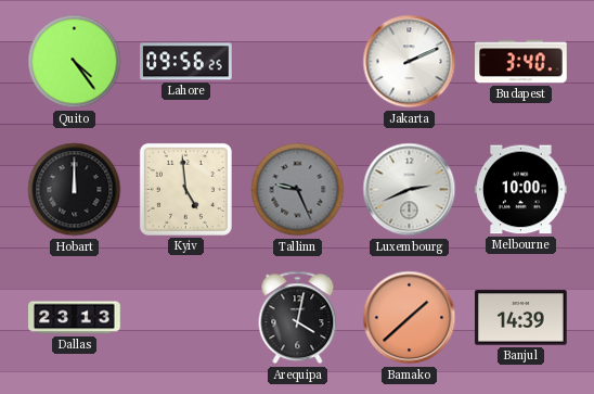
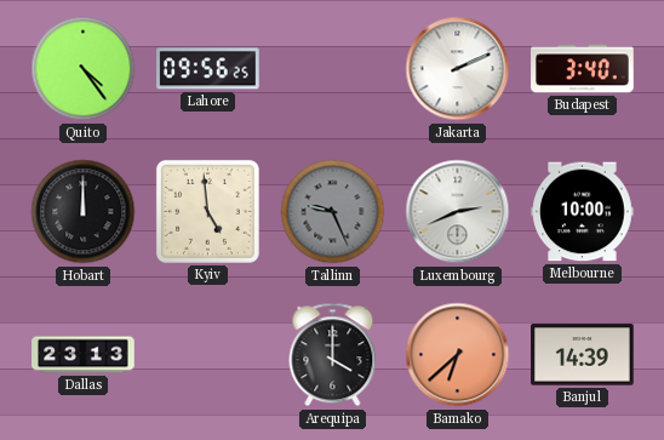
Arequipa: 4:02 -> 4:00 (333, 355)
Bamako: 1:38 -> 6:38 (458, 355)
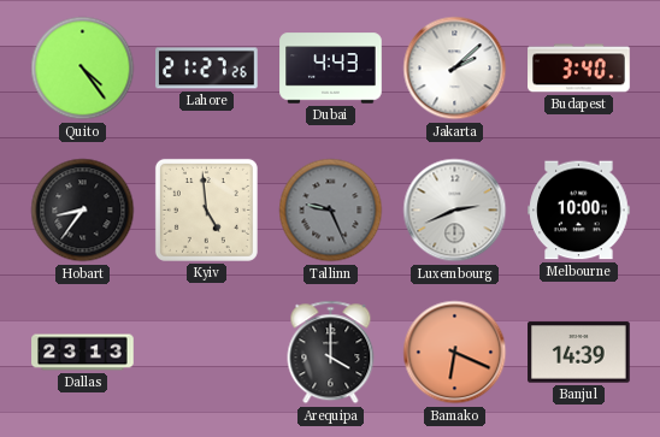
Lahore: 09:56 -> 21:27 (207, 69)
Dubai: none -> 4:43 (331, 69)
Jakarta: 2:11 -> 2:08 (455, 69)
Hobart: 12:00 -> 8:36 (83, 211)
Bamako: 6:38 -> 6:19 (455, 353)
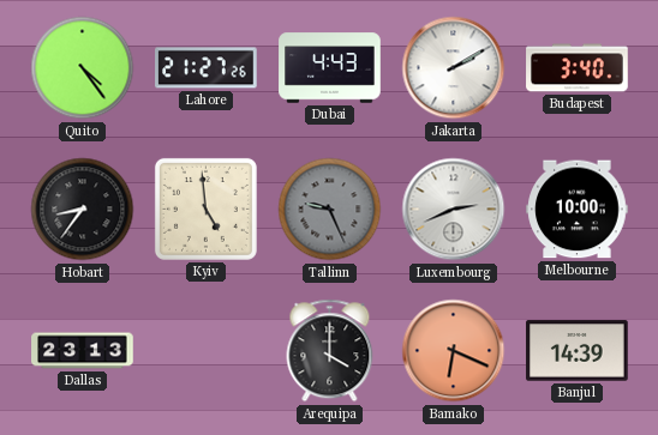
Jakarta: 2:08 -> 2:10 (454, 68)
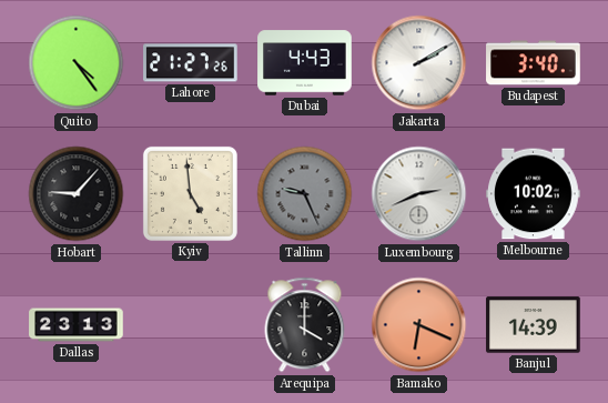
Hobart: 8:36 -> 9:07 (77, 194)
Melbourne: 10:00 -> 10:02 (534, 194)
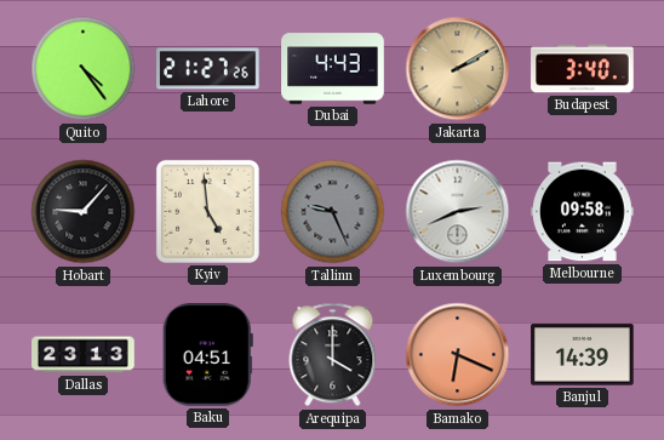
Jakarta dial: white -> champagne (458, 69)
Melbourne: 10:02 -> 09:58 (583, 212)
Baku: none -> 04:51 (207, 355)
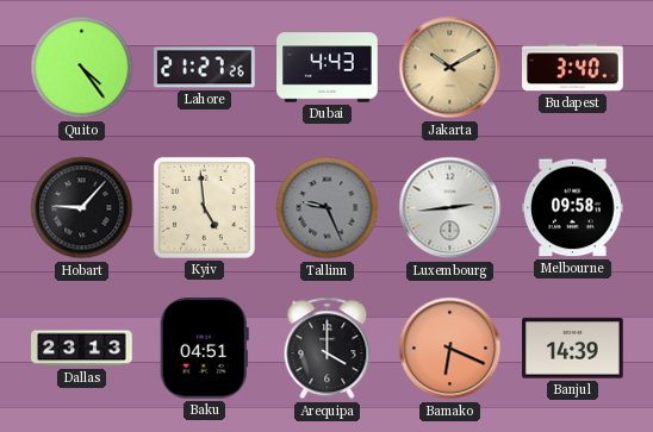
Jakarta: 2:10 -> 10:10 (450, 68)
Luxembourg: 2:41 -> 2:44 (450, 208)
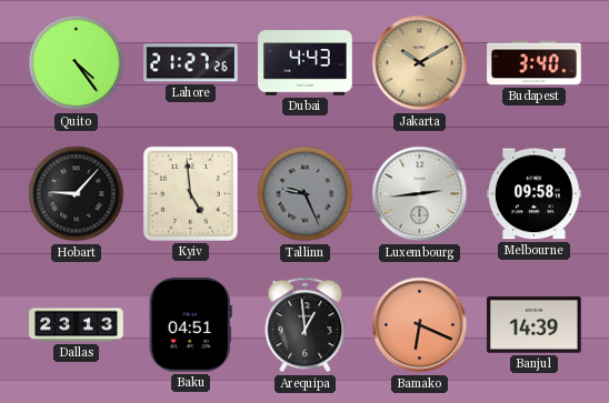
Arequipa: 4:00 -> 12:59 (306, 325)
